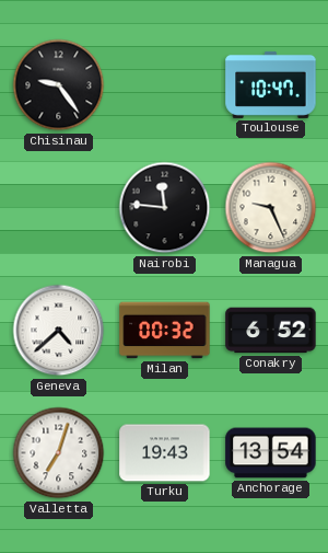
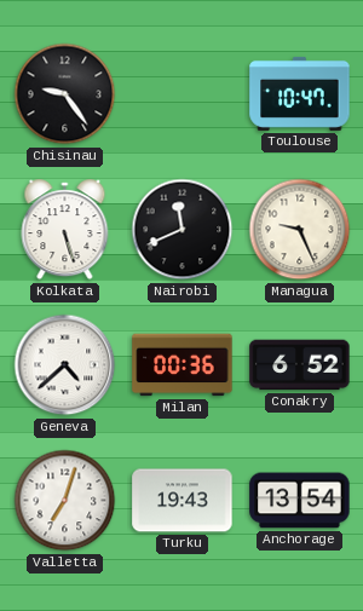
Kolkata: none -> 5:27 (65, 230)
Nairobi: 11:46 -> 11:41 (183, 230)
Milan: 00:32 -> 00:36 (183, 365)
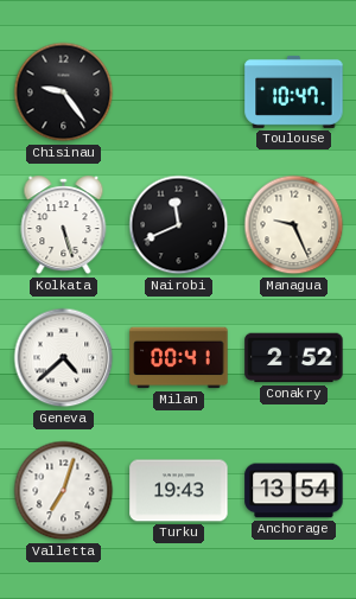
Milan: 00:36 -> 00:41 (179, 358)
Conakry: 6:52 -> 2:52 (294, 358)
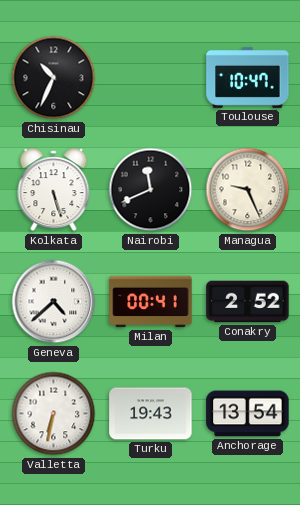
Chisinau: 9:24 -> 10:34 (54, 78)
Valletta: 7:03 -> 6:32 (54, 414)
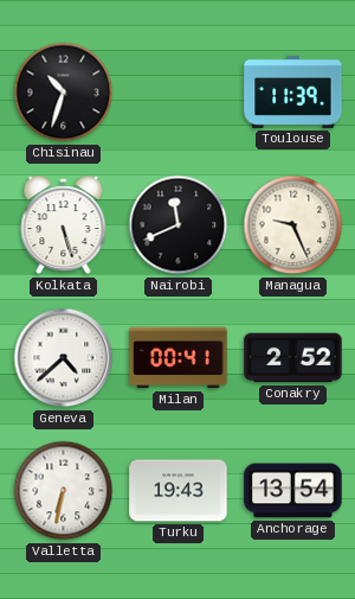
Chisinau: 10:34 -> 10:33 (64, 93)
Toulouse: 10:47 -> 11:39 (293, 91)
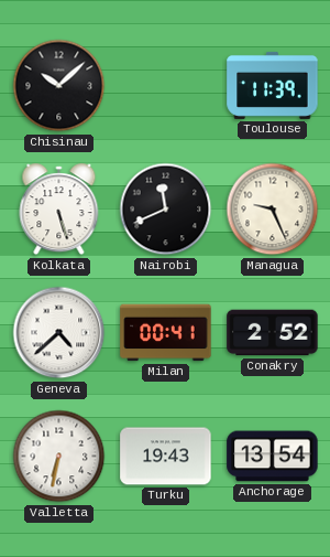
Chisinau: 10:33 -> 10:08 (59, 86)
